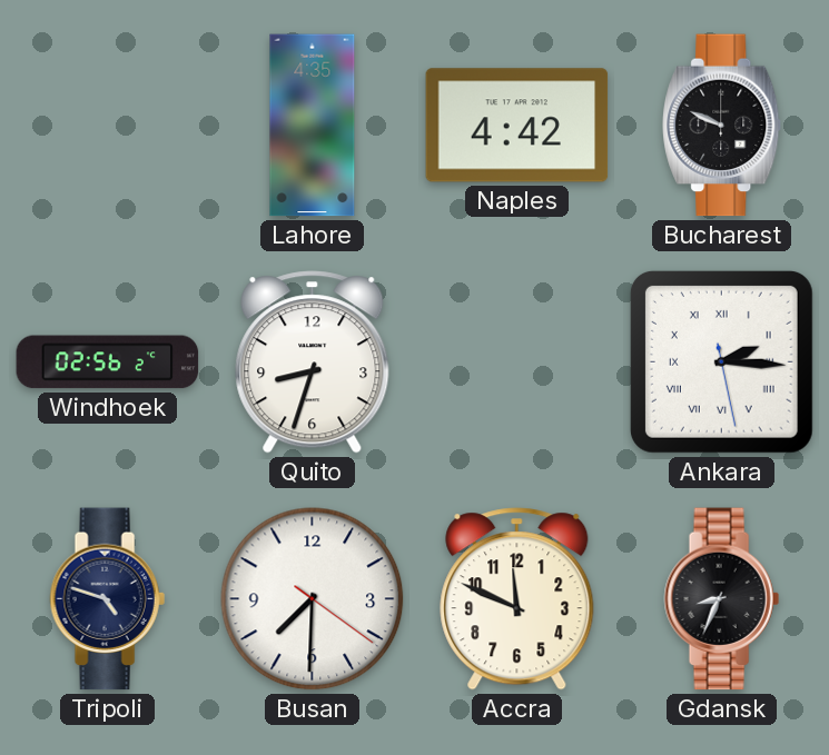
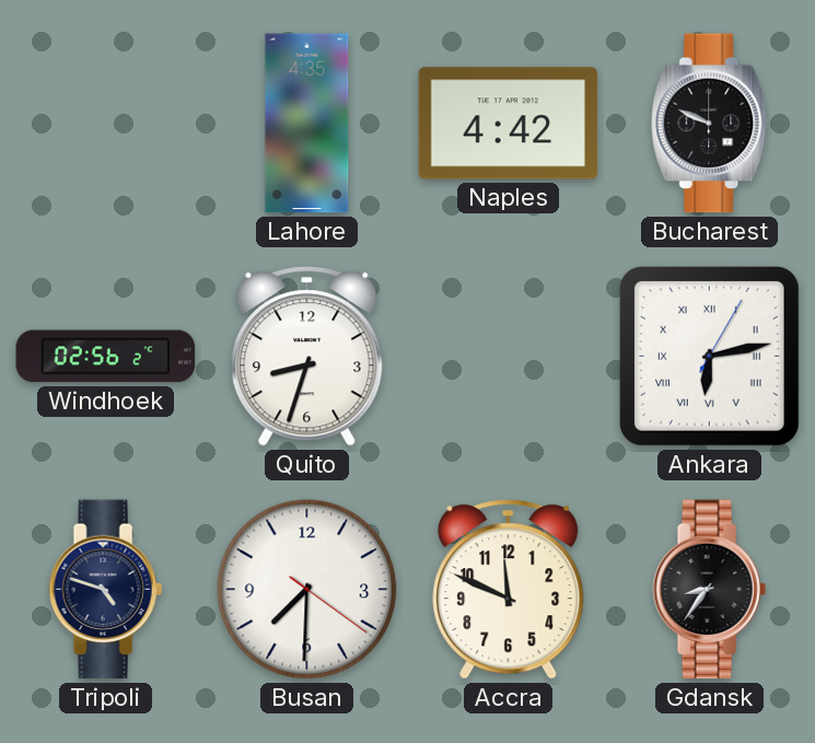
Ankara: 2:15 -> 6:13 (709, 356)
Gdansk: 8:34 -> 8:36 (709, 590)
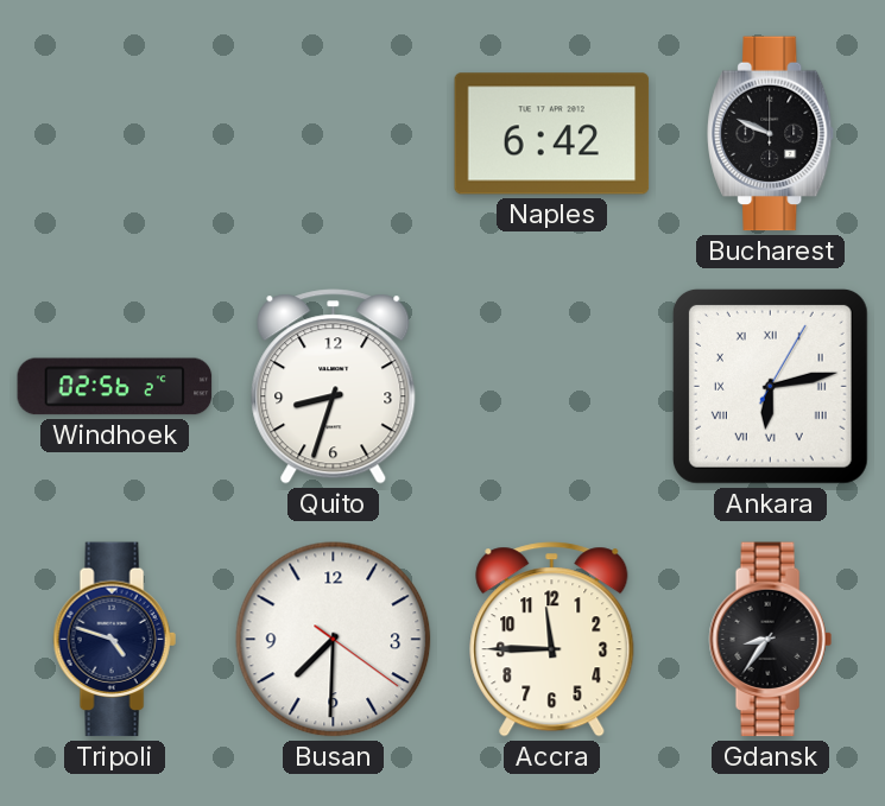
Lahore: 4:35 -> none (307, 124)
Naples: 4:42 -> 6:42 (552, 134)
Accra: 11:49 -> 11:45 (552, 640)
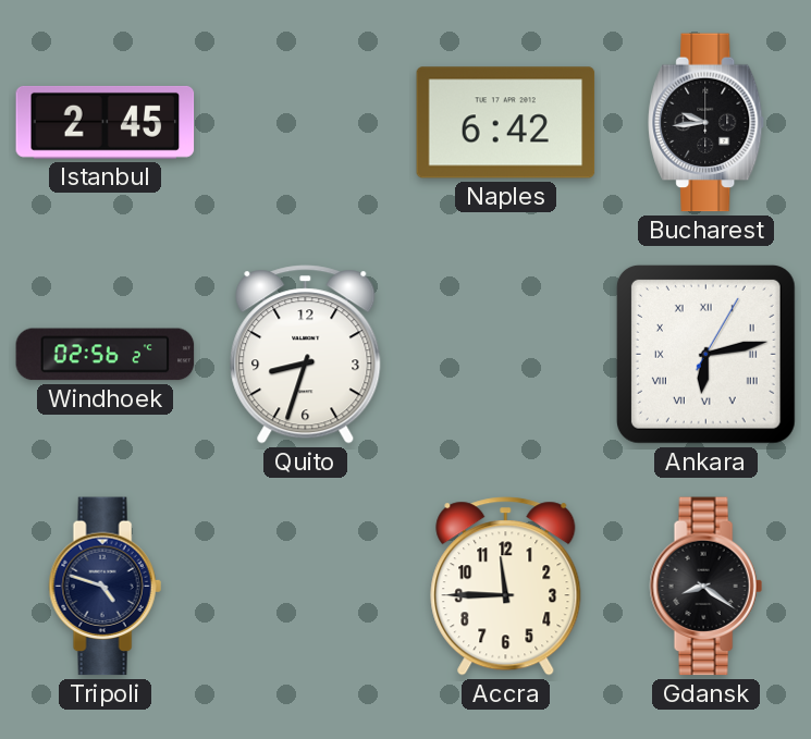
Istanbul: none -> 2:45 (106, 122)
Bucharest: 9:49 -> 9:44 (706, 123)
Busan: 7:30 -> none (334, 640)
Gdansk: 8:36 -> 8:21 (705, 587)
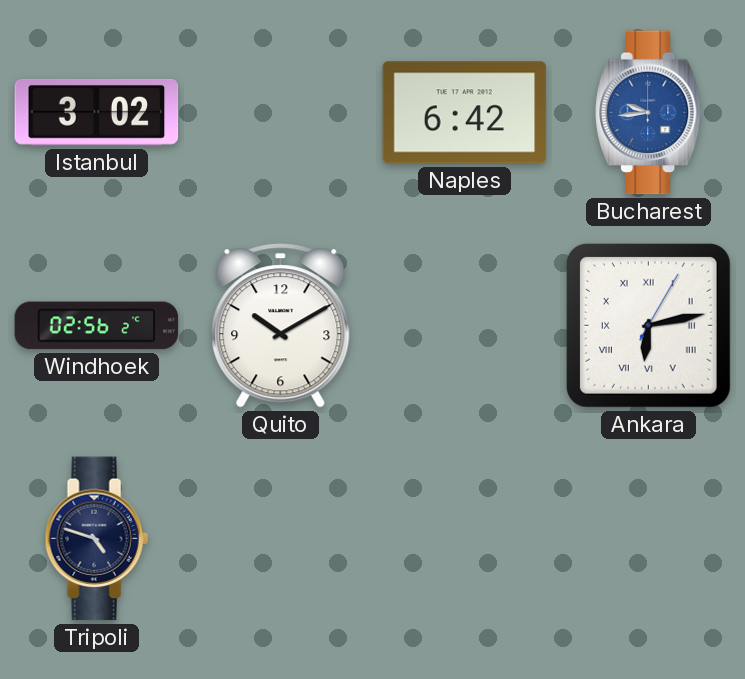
Istanbul: 2:45 -> 3:02 (97, 112)
Bucharest dial: black -> blue (649, 113)
Quito: 8:33 -> 10:10 (281, 326)
Accra: 11:45 -> none (506, 587)
Gdansk: 8:21 -> none (705, 587)
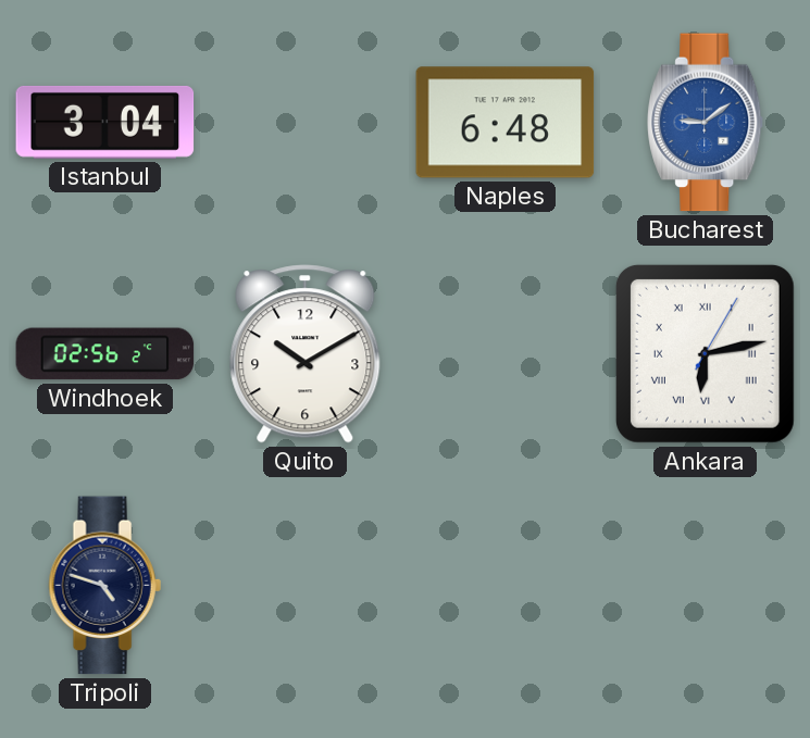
Istanbul: 3:02 -> 3:04 (105, 122)
Naples: 6:42 -> 6:48 (506, 123)
Bucharest: 9:44 -> 9:09 (706, 123)
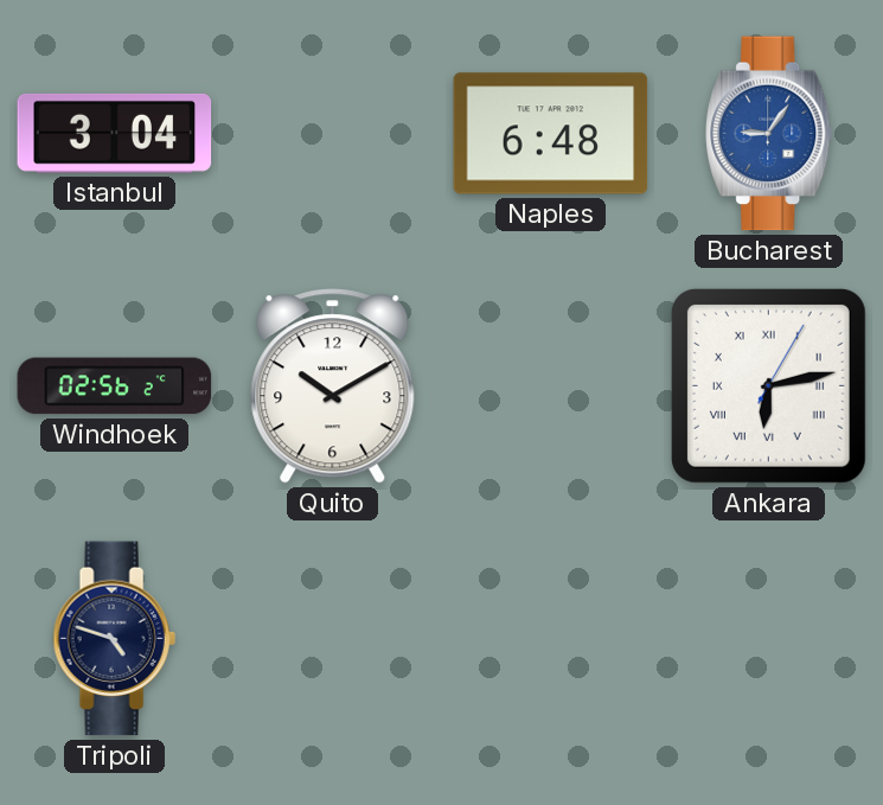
Bucharest: 9:09 -> 9:06 (769, 134)
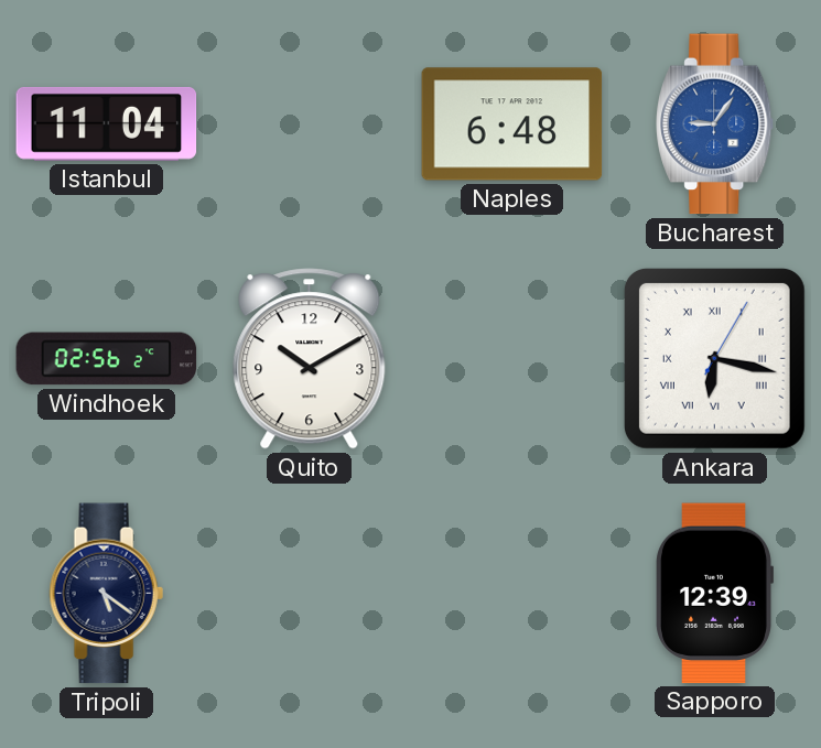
Istanbul: 3:04 -> 11:04 (107, 123)
Ankara: 6:13 -> 6:17 (714, 358)
Tripoli: 4:48 -> 5:21 (106, 594)
Sapporo: none -> 12:39 (714, 594)
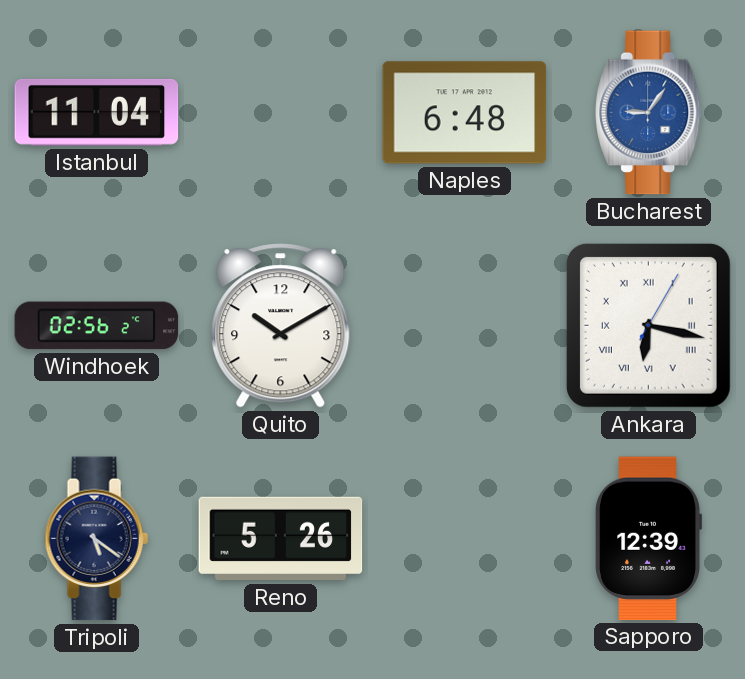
Reno: none -> 5:26 (281, 539)
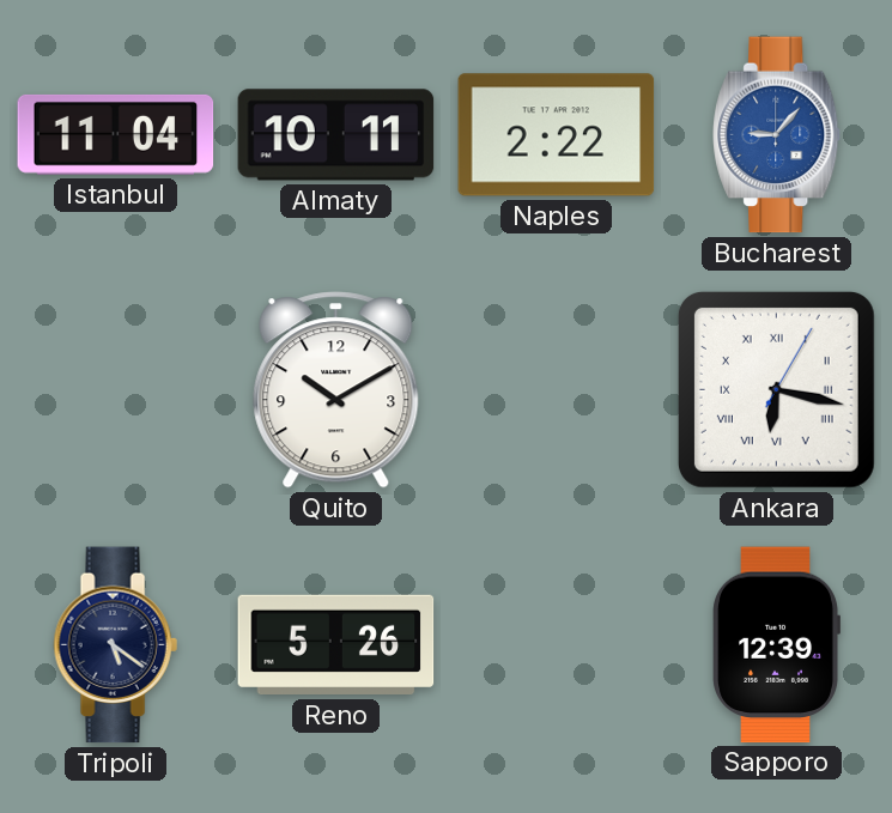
Almaty: none -> 10:11 (336, 135)
Naples: 6:48 -> 2:22 (557, 135)
Bucharest: 9:06 -> 9:07 (777, 135)
Windhoek: 02:56 -> none (97, 326)
